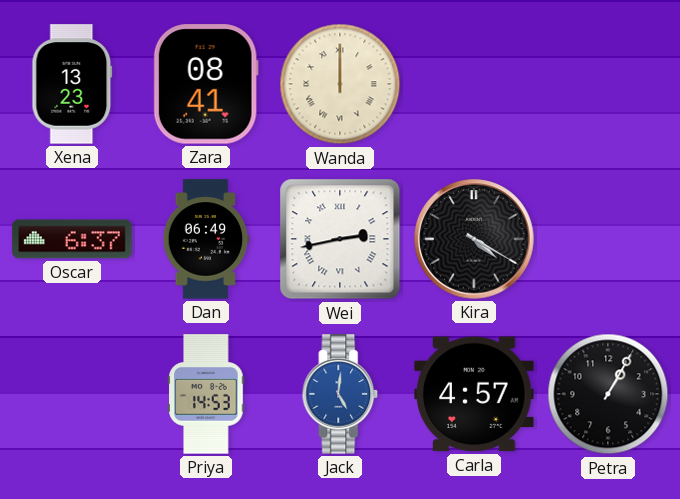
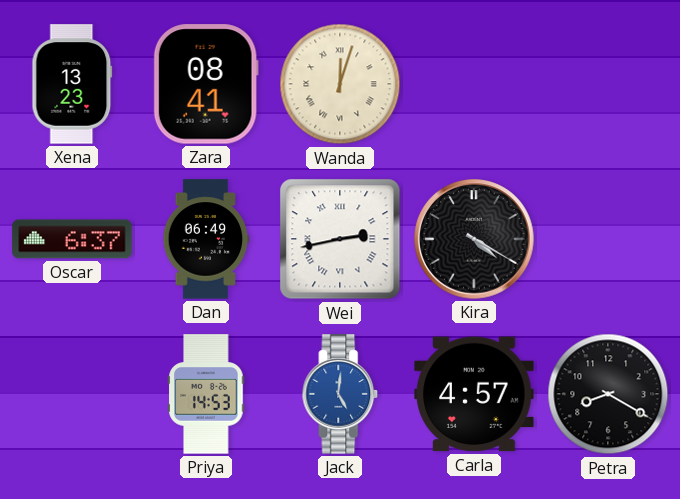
Wanda: 12:00 -> 12:03 (340, 84)
Petra: 1:05 -> 8:20 (608, 394)
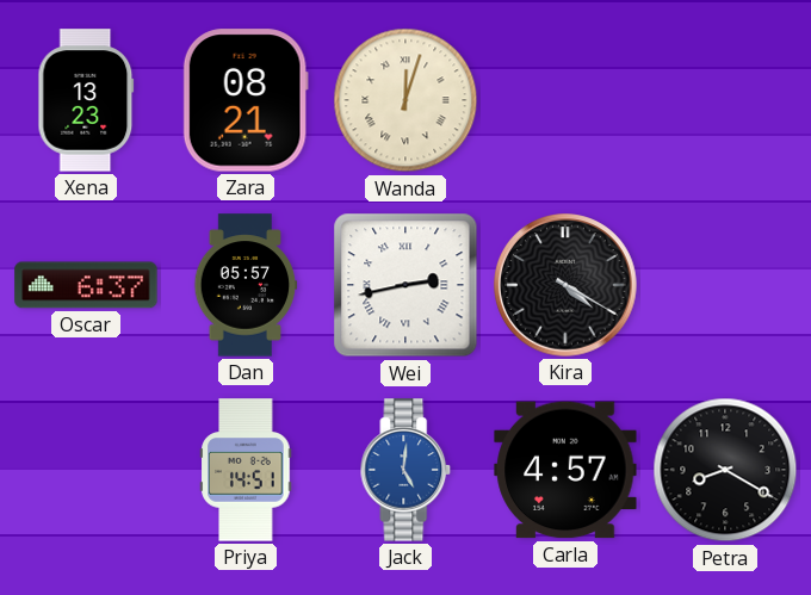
Zara: 08:41 -> 08:21 (246, 100)
Dan: 06:49 -> 05:57 (246, 285)
Priya: 14:53 -> 14:51 (246, 470)
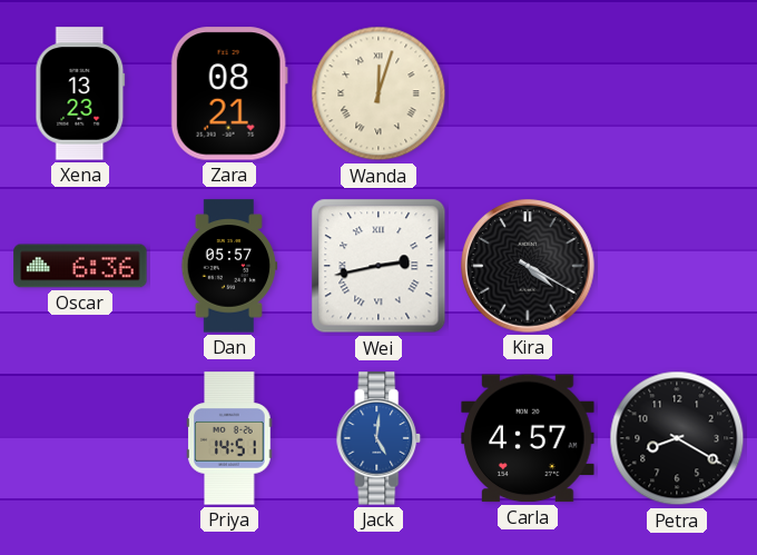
Oscar: 6:37 -> 6:36 (80, 266)
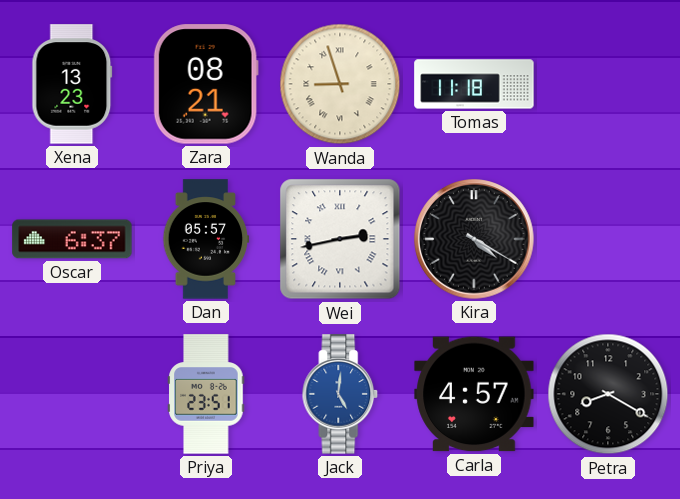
Wanda: 12:03 -> 8:57 (340, 84)
Tomas: none -> 11:18 (474, 84)
Oscar: 6:36 -> 6:37 (72, 239)
Priya: 14:51 -> 23:51 (206, 394)
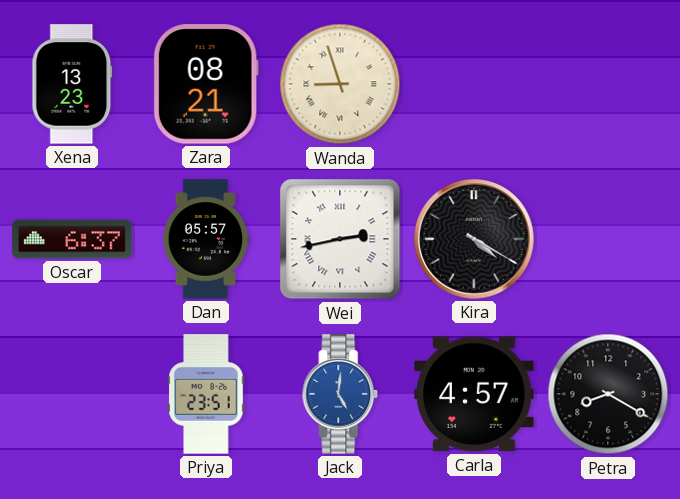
Tomas: 11:18 -> none (474, 84)
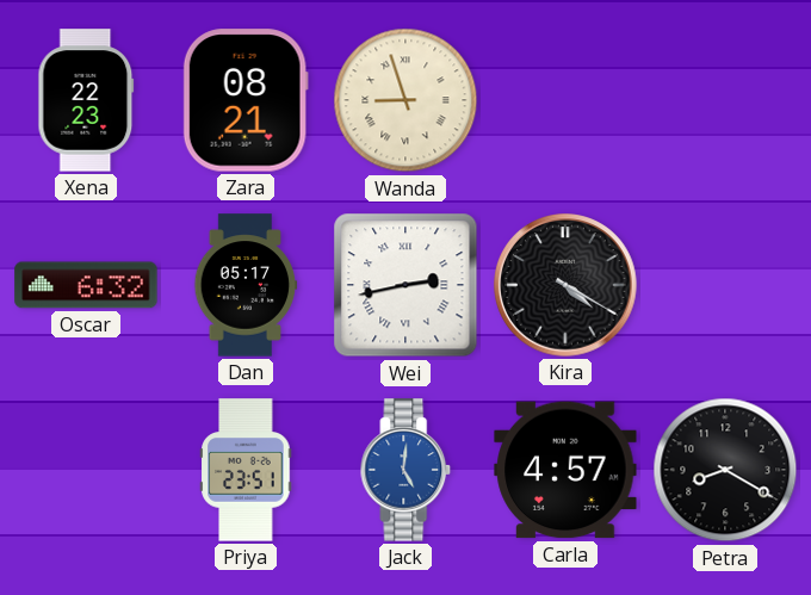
Xena: 13:23 -> 22:23 (86, 100)
Oscar: 6:37 -> 6:32 (86, 285)
Dan: 05:57 -> 05:17 (246, 285)
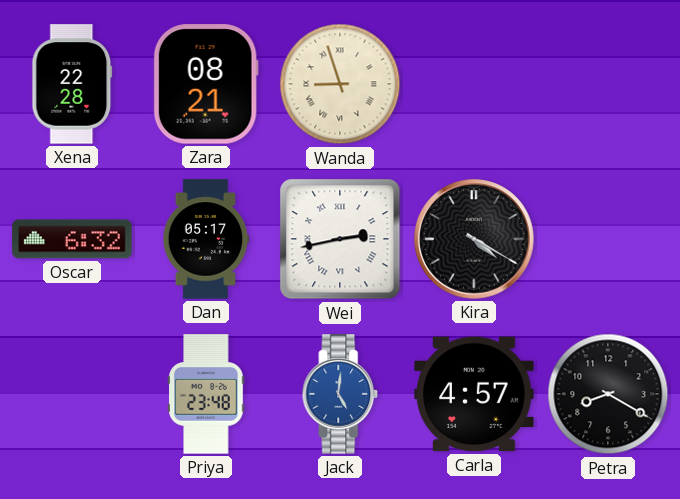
Xena: 22:23 -> 22:28 (72, 84)
Priya: 23:51 -> 23:48 (206, 394)
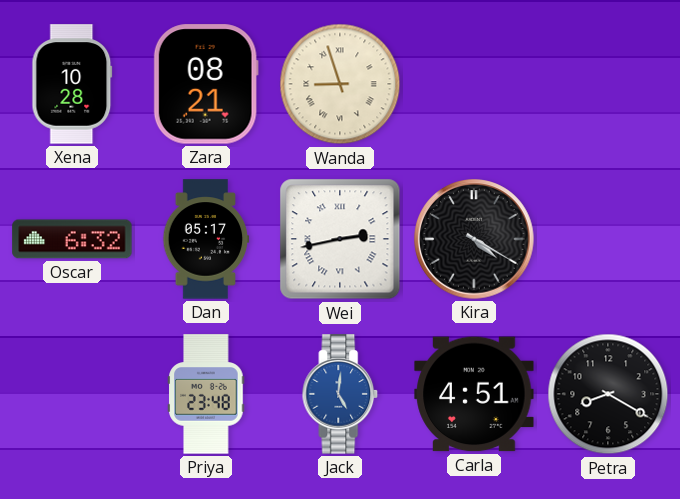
Xena: 22:28 -> 10:28 (72, 84)
Carla: 4:57 -> 4:51 (474, 394)
